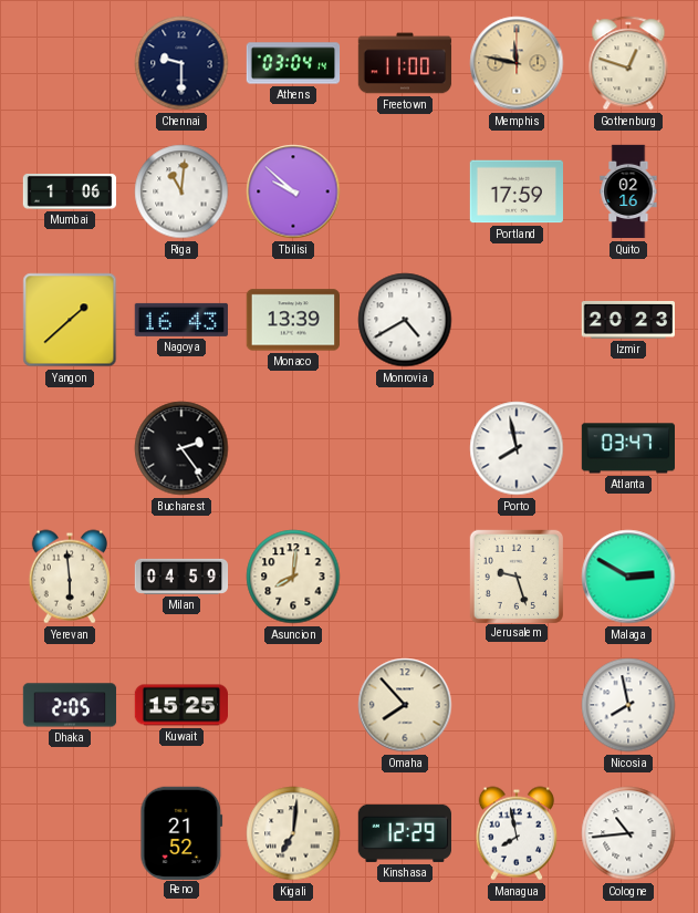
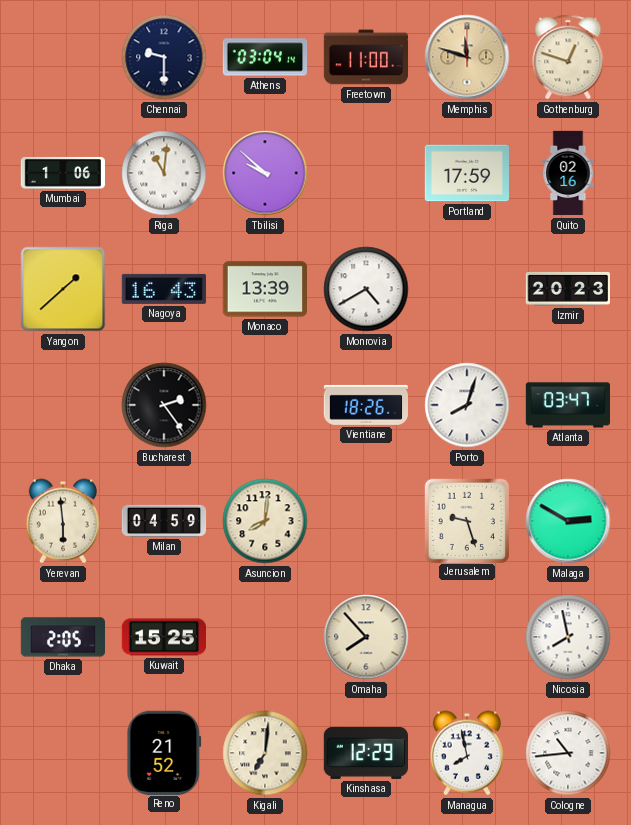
Memphis: 11:47 -> 11:48 (467, 57)
Vientiane: none -> 18:26 (365, 405)
Porto: 7:58 -> 8:03 (467, 405)
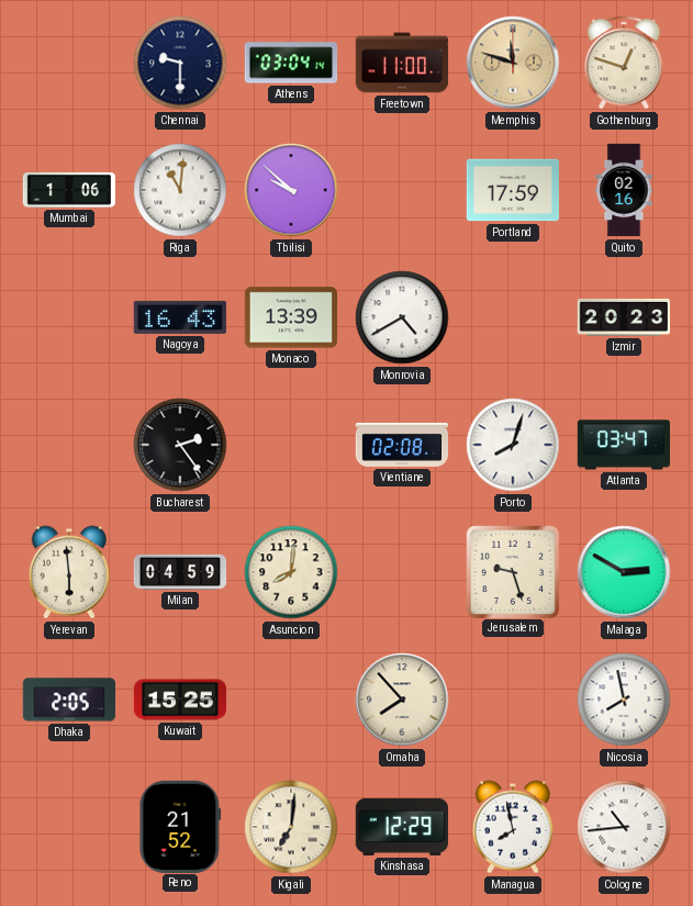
Yangon: 1:38 -> none (63, 289)
Vientiane: 18:26 -> 02:08 (401, 445)
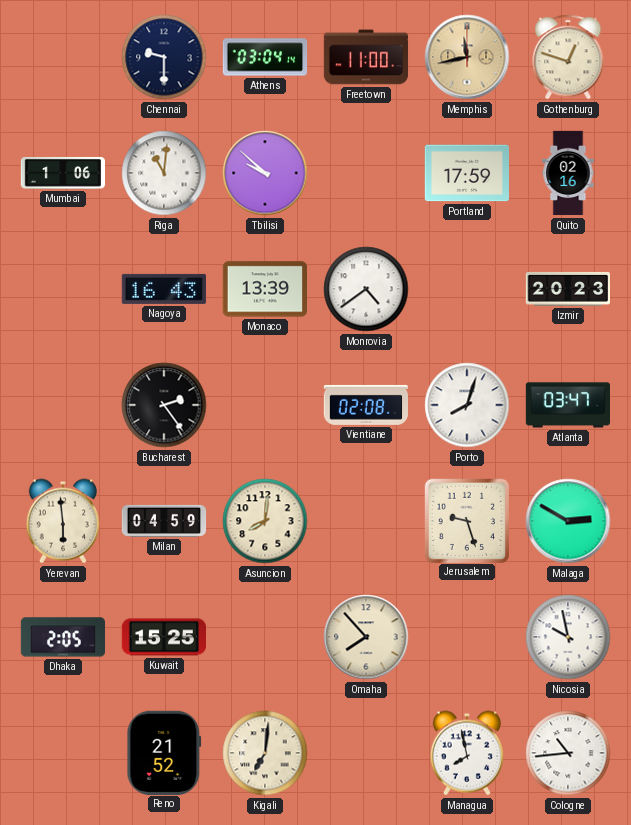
Memphis: 11:48 -> 11:43 (467, 57)
Monrovia: 4:40 -> 4:39 (366, 289)
Nicosia: 7:58 -> 9:58 (568, 637)
Kinshasa: 12:29 -> none (401, 827)
